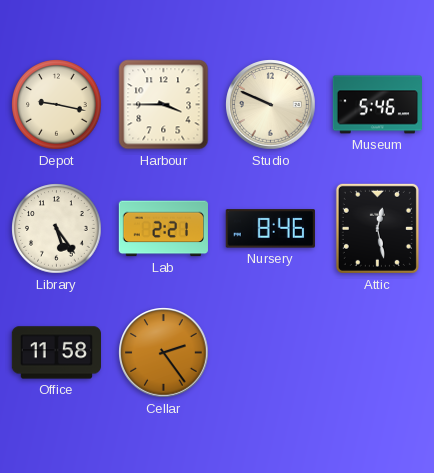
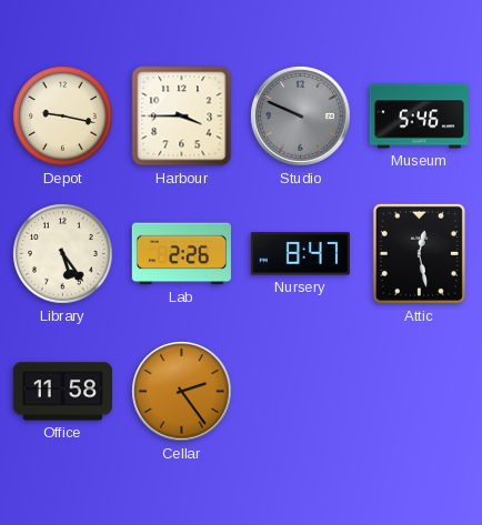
Studio dial: cream -> grey (301, 117)
Lab: 2:21 -> 2:26 (181, 254)
Nursery: 8:46 -> 8:47 (300, 254)
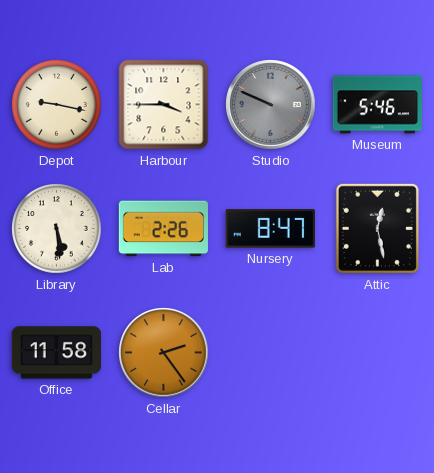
Library: 5:24 -> 5:29 (57, 229)
